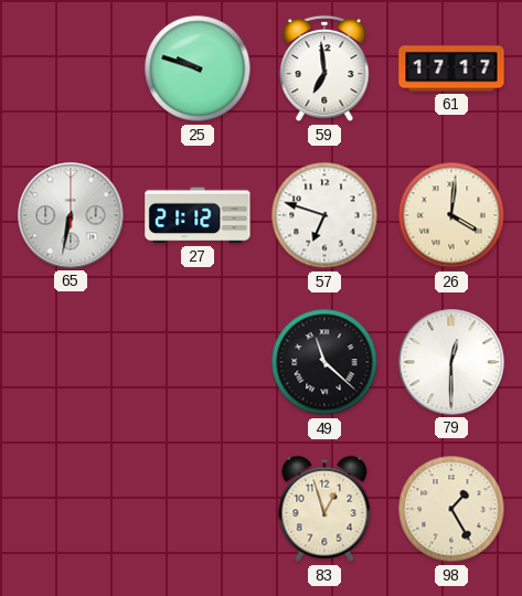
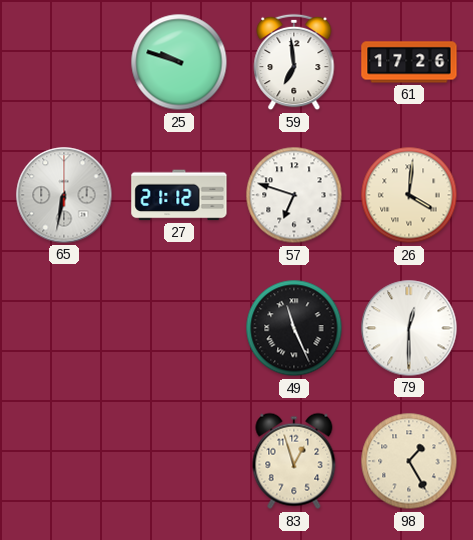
61: 17:17 -> 17:26 (409, 62)
49: 11:22 -> 11:26 (294, 328)
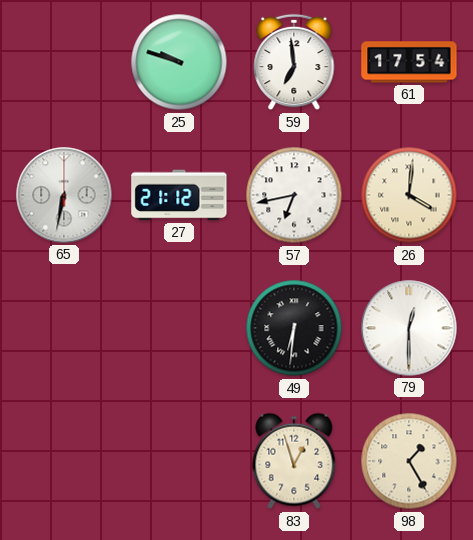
61: 17:26 -> 17:54 (409, 62)
57: 6:48 -> 6:43 (294, 195)
49: 11:26 -> 6:31 (294, 328)
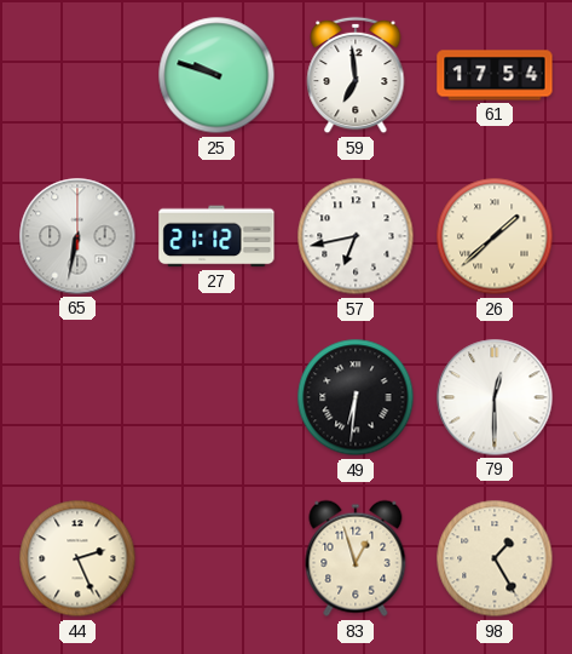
26: 4:01 -> 1:38 (495, 236)
44: none -> 2:26 (77, 558)
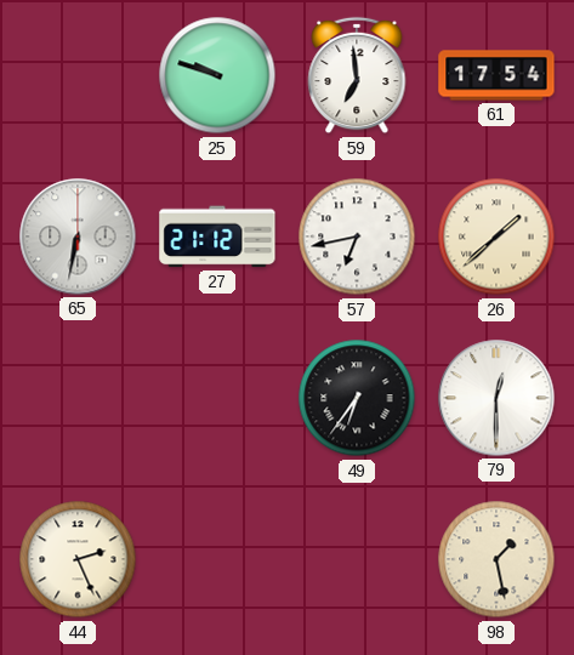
49: 6:31 -> 6:36 (357, 398)
83: 12:57 -> none (356, 558)
98: 1:25 -> 1:28 (496, 559)
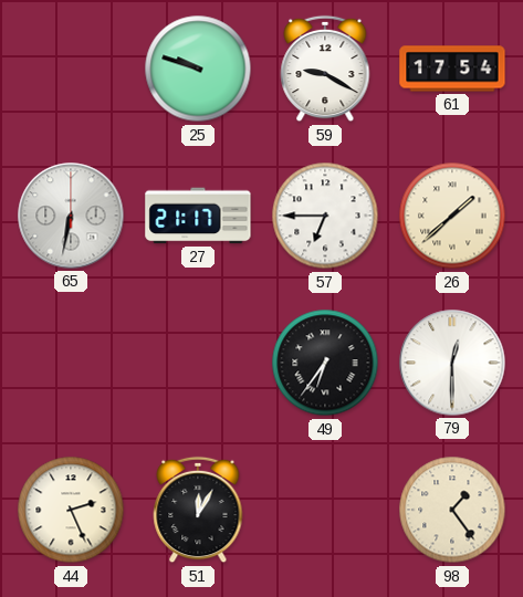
59: 6:59 -> 9:20 (325, 69)
27: 21:12 -> 21:17 (198, 216)
57: 6:43 -> 6:45 (325, 216)
51: none -> 12:05 (198, 510)
98: 1:28 -> 1:24 (452, 510)
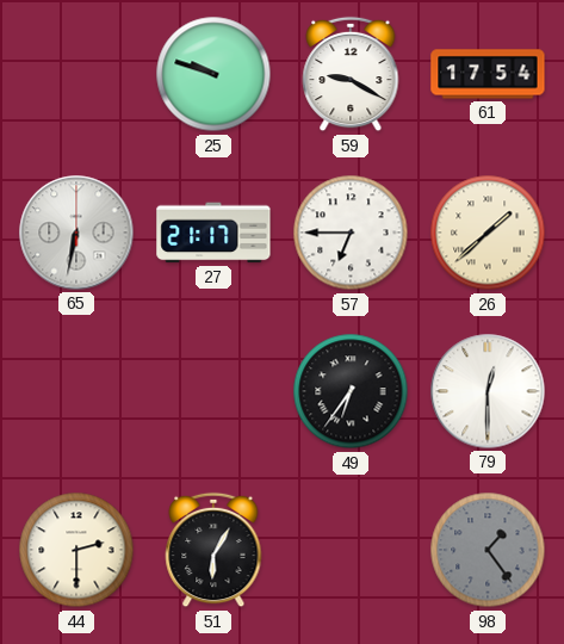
44: 2:26 -> 2:30 (76, 550)
51: 12:05 -> 6:05 (213, 550)
98 dial: cream -> grey (488, 550)
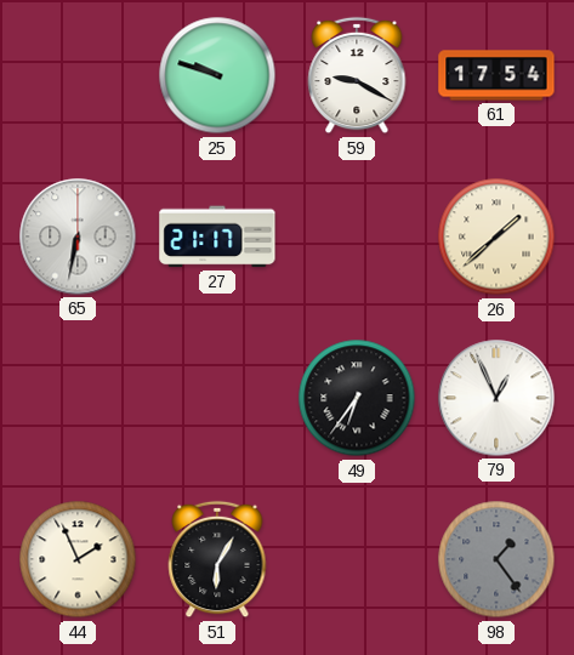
57: 6:45 -> none (351, 233)
79: 12:30 -> 12:56 (496, 398)
44: 2:30 -> 1:56 (78, 559)
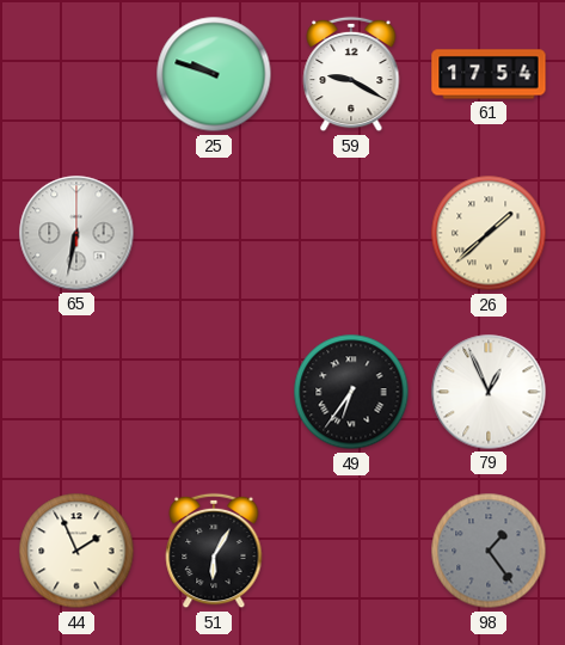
27: 21:17 -> none (217, 237)
